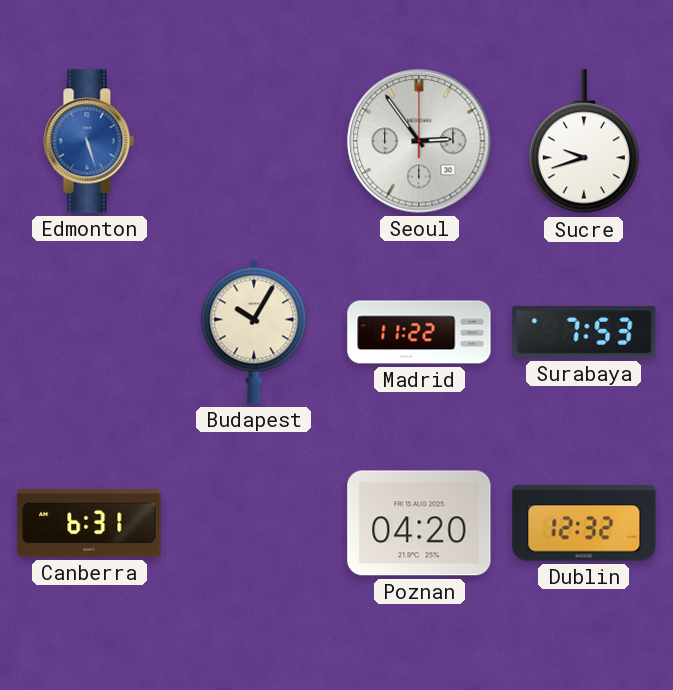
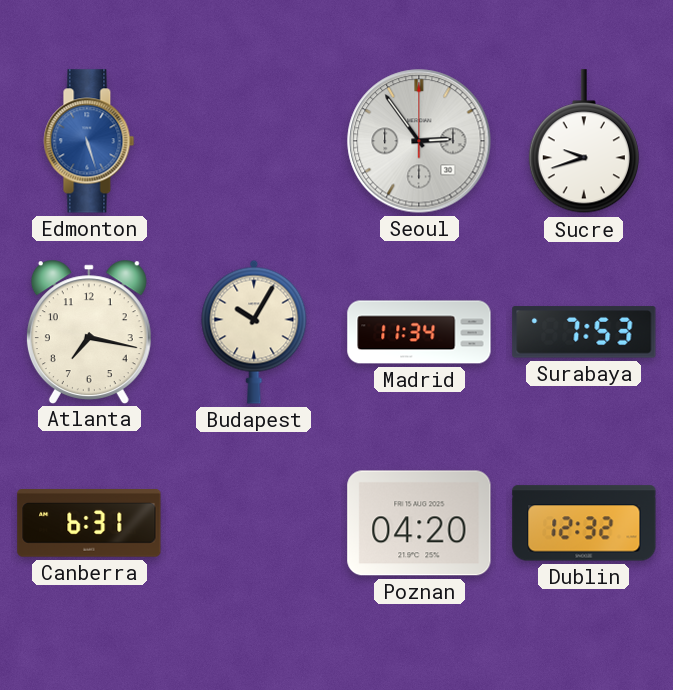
Atlanta: none -> 7:17 (89, 331)
Madrid: 11:22 -> 11:34 (419, 332)
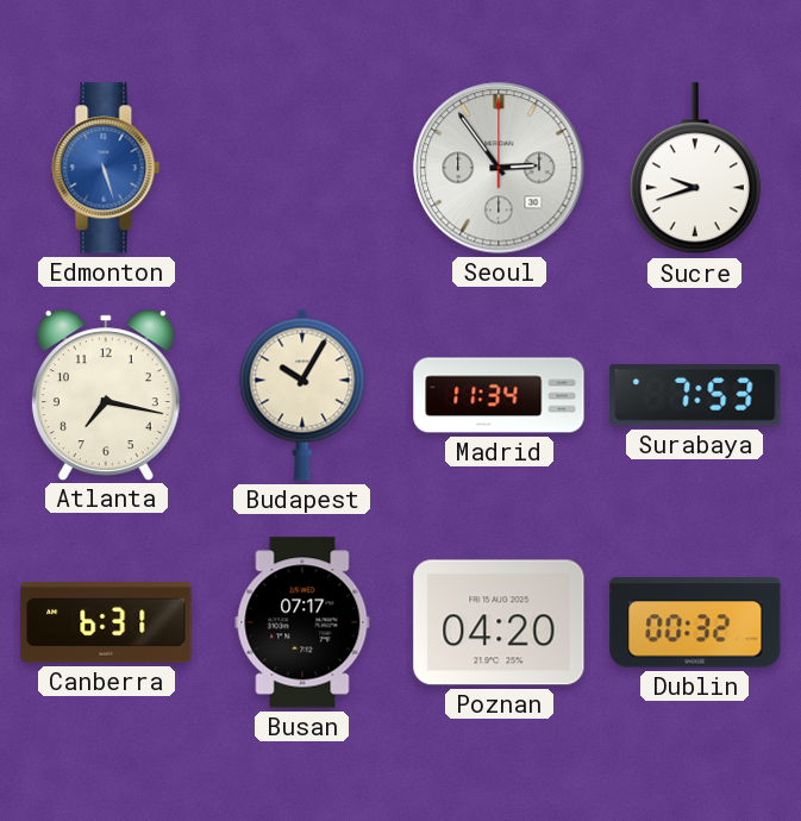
Busan: none -> 07:17 (302, 622)
Dublin: 12:32 -> 00:32 (695, 622)
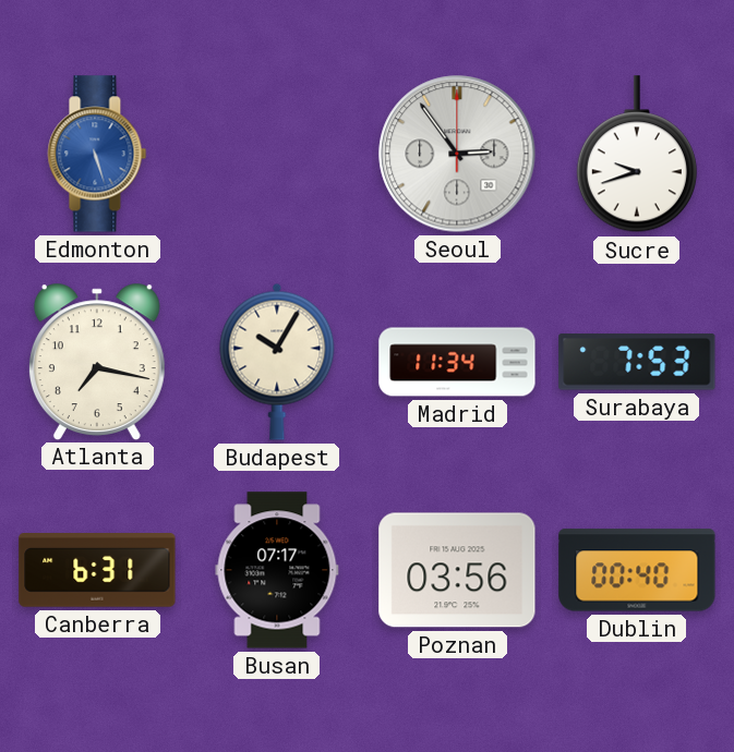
Poznan: 04:20 -> 03:56 (457, 570)
Dublin: 00:32 -> 00:40 (637, 570)
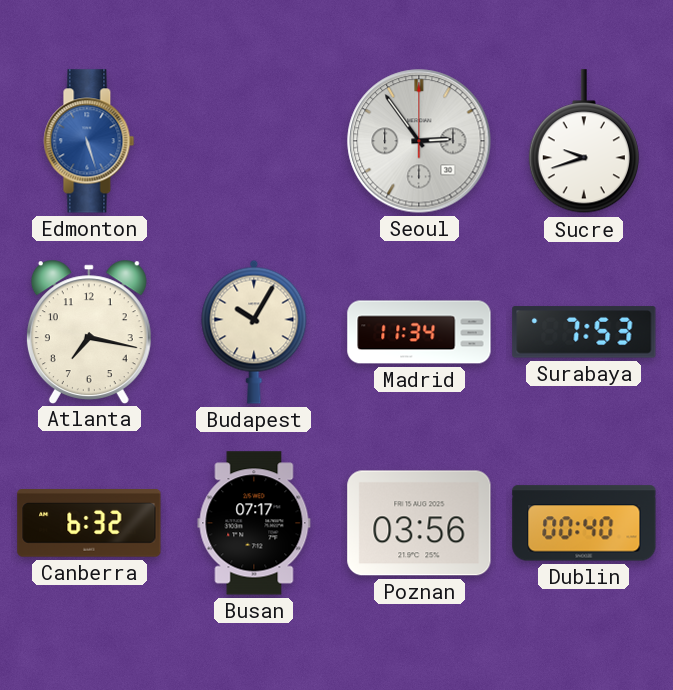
Canberra: 6:31 -> 6:32 (89, 524)
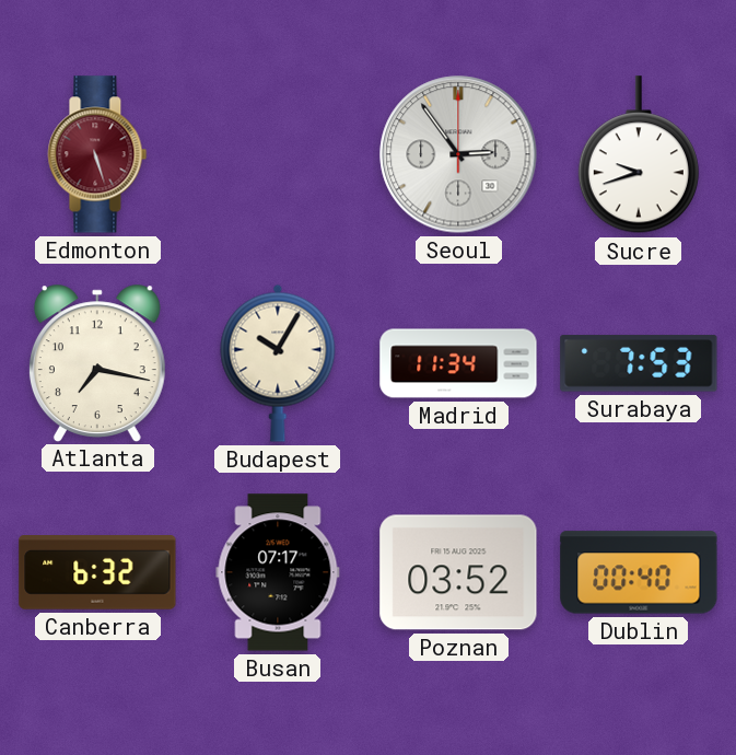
Edmonton dial: blue -> burgundy (97, 154)
Poznan: 03:56 -> 03:52 (458, 572)
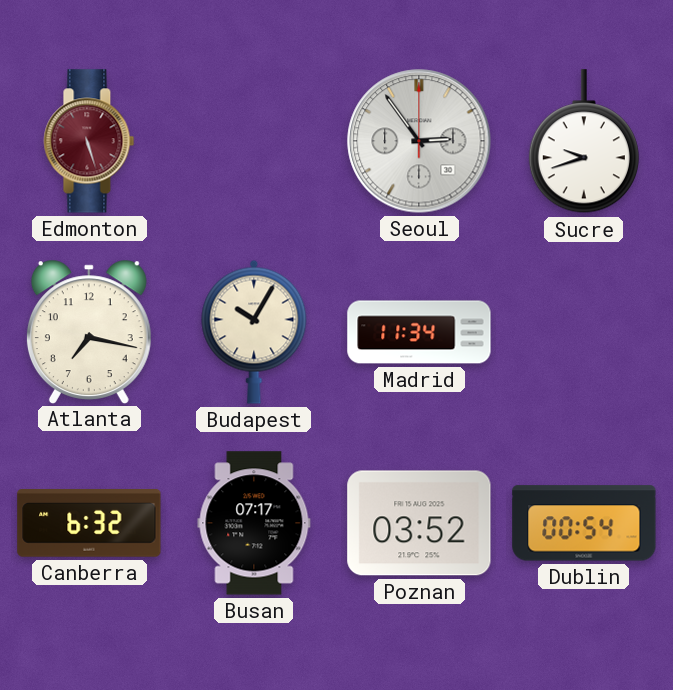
Surabaya: 7:53 -> none (639, 363)
Dublin: 00:40 -> 00:54 (584, 523)
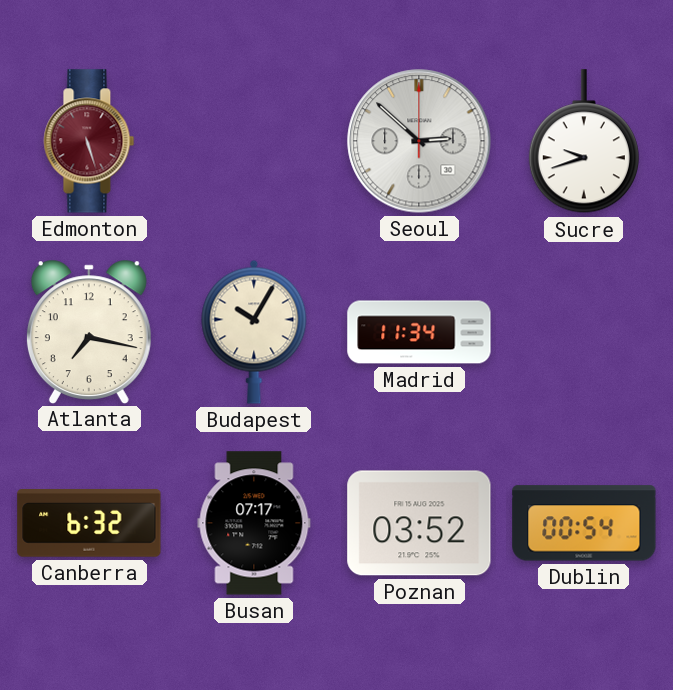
Seoul: 2:54 -> 2:52 (419, 141)
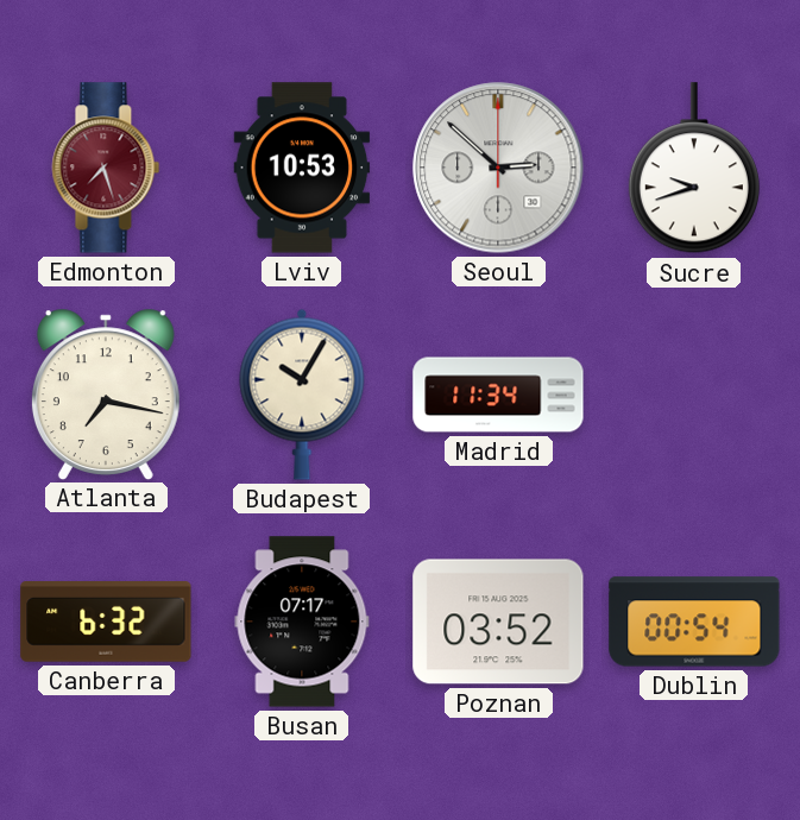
Edmonton: 5:27 -> 7:27 (106, 168)
Lviv: none -> 10:53 (302, 168)
